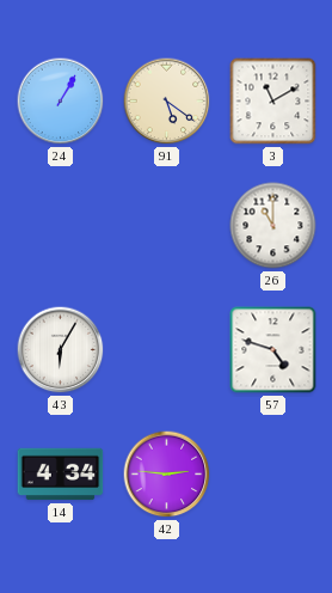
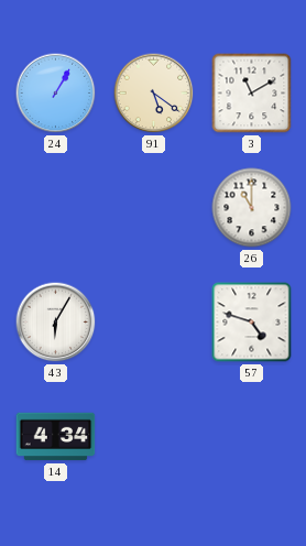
42: 2:46 -> none (167, 475)
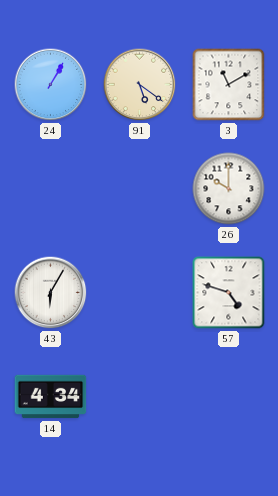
26: 11:00 -> 10:00 (229, 189)
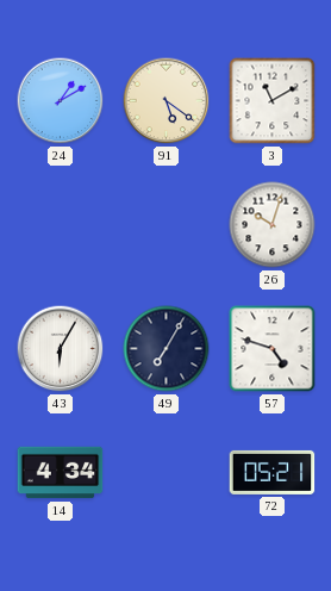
24: 1:05 -> 1:10 (61, 101)
26: 10:00 -> 10:03 (273, 225)
49: none -> 7:05 (167, 349)
72: none -> 05:21 (273, 472)
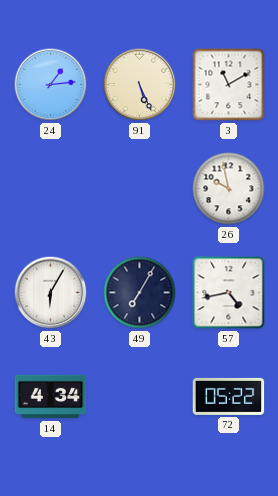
24: 1:10 -> 1:14 (51, 85)
91: 5:21 -> 5:26 (140, 85)
26: 10:03 -> 9:58 (229, 189)
57: 4:48 -> 4:43 (229, 293)
72: 05:21 -> 05:22 (229, 396)
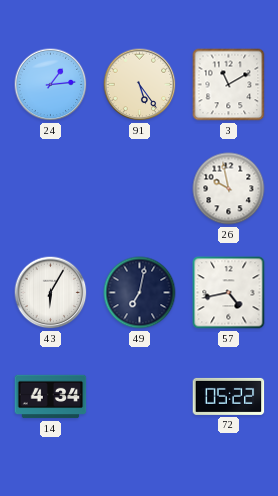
91: 5:26 -> 5:24 (140, 85)
49: 7:05 -> 7:02 (140, 293)
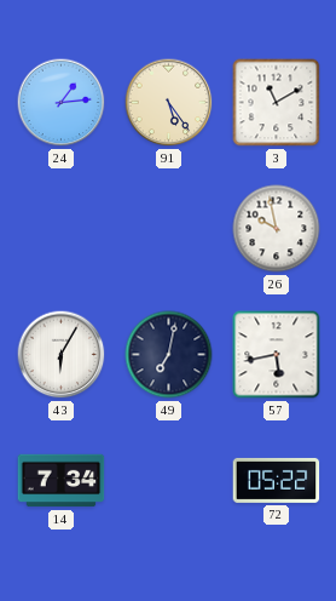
57: 4:43 -> 5:43 (277, 355)
14: 4:34 -> 7:34 (62, 481)
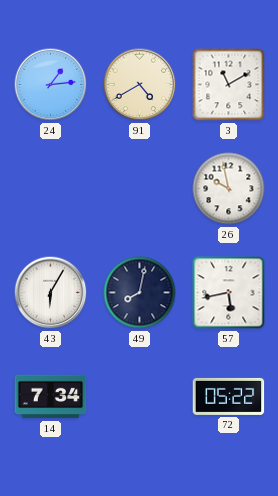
91: 5:24 -> 4:40 (140, 85)
49: 7:02 -> 8:02 (140, 293)
